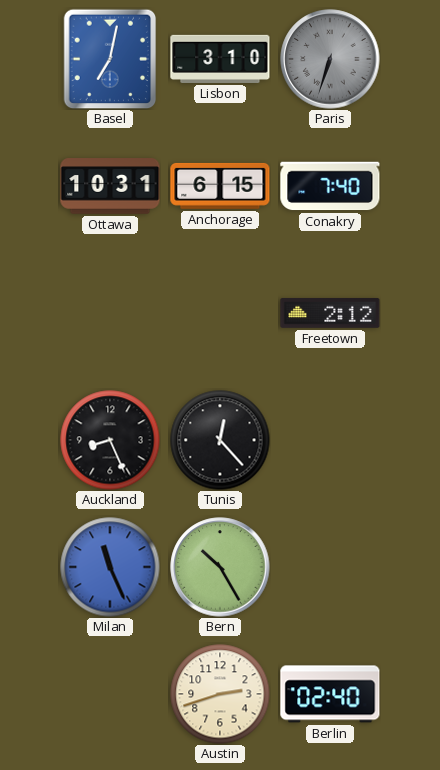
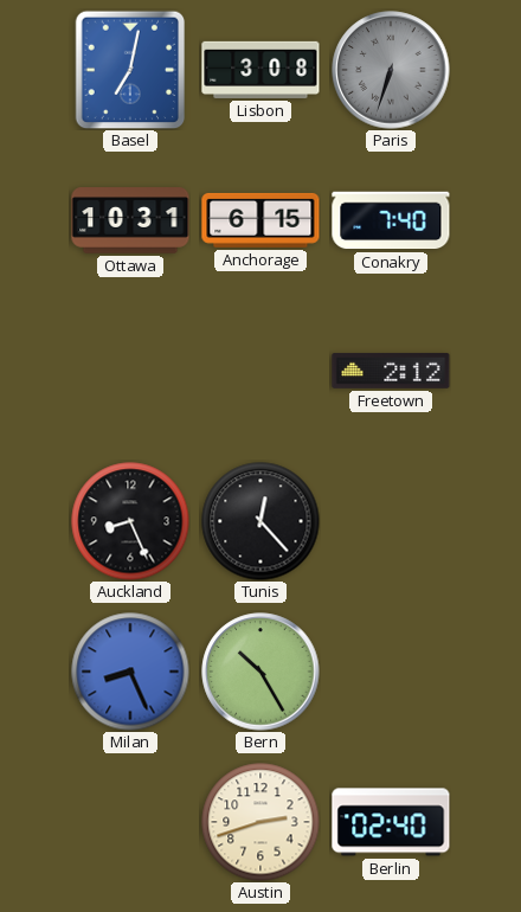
Lisbon: 3:10 -> 3:08 (260, 70)
Milan: 11:26 -> 8:26 (130, 672)
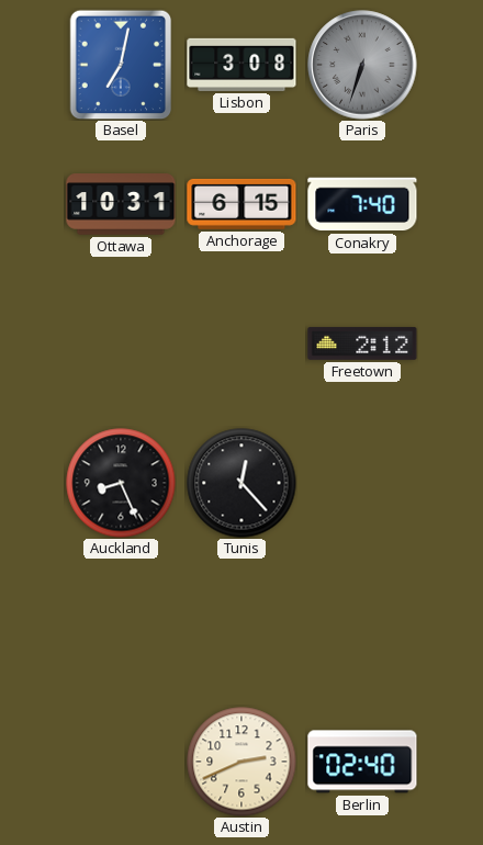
Milan: 8:26 -> none (130, 672)
Bern: 10:25 -> none (260, 672)
Austin: 2:42 -> 2:41 (241, 762)
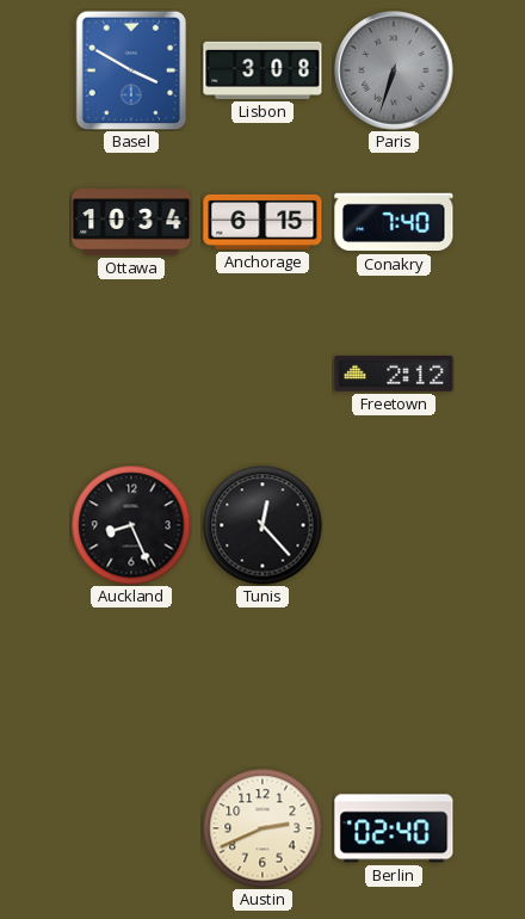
Basel: 7:02 -> 3:50 (131, 70)
Ottawa: 10:31 -> 10:34 (131, 222)
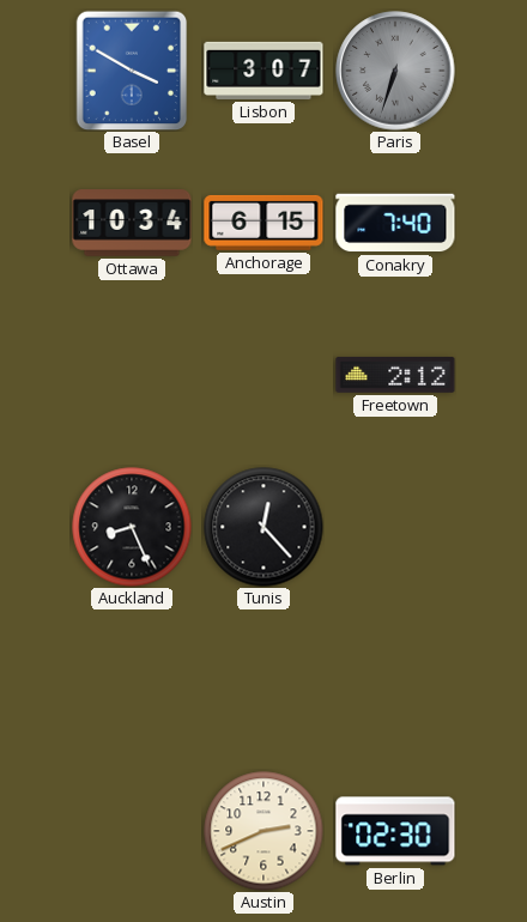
Lisbon: 3:08 -> 3:07 (263, 71)
Berlin: 02:40 -> 02:30 (395, 831)
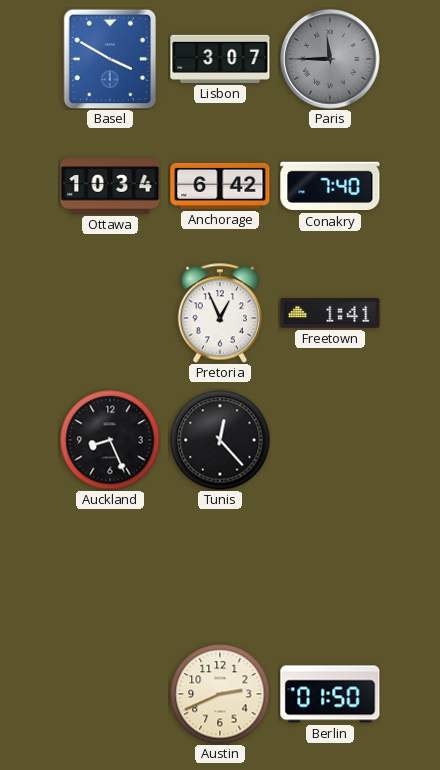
Paris: 6:33 -> 11:45 (330, 59)
Anchorage: 6:15 -> 6:42 (220, 186)
Pretoria: none -> 12:56 (220, 313)
Freetown: 2:12 -> 1:41 (330, 313)
Berlin: 02:30 -> 01:50 (330, 694)
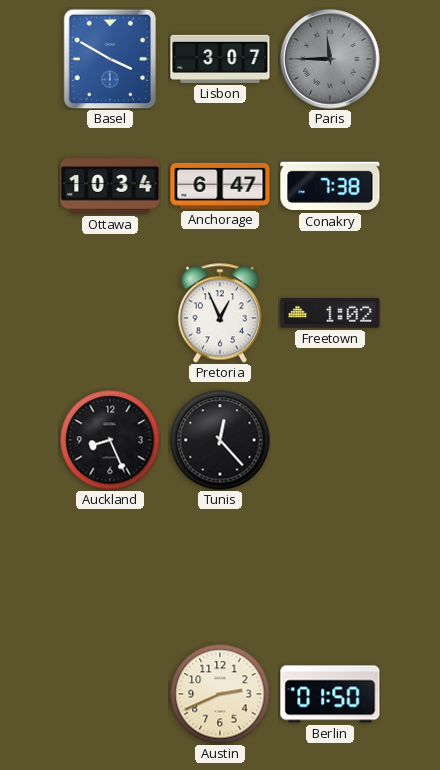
Anchorage: 6:42 -> 6:47 (220, 186)
Conakry: 7:40 -> 7:38 (330, 186)
Freetown: 1:41 -> 1:02 (330, 313)
